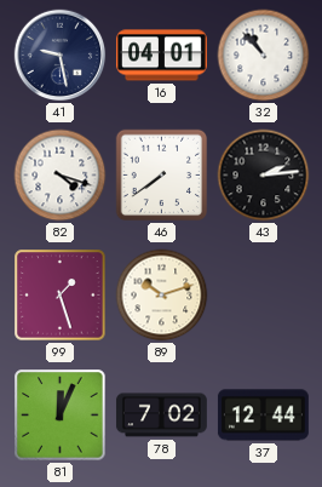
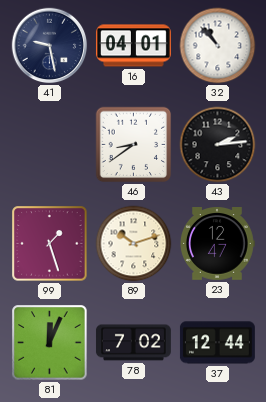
82: 4:18 -> none (61, 176)
46: 7:39 -> 8:39 (134, 145)
23: none -> 12:47 (218, 244)
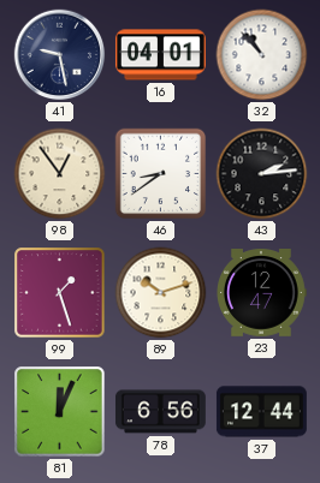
98: none -> 12:54 (60, 174)
78: 7:02 -> 6:56 (160, 412)
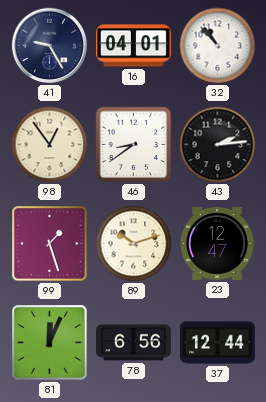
41: 9:28 -> 9:25 (50, 46)
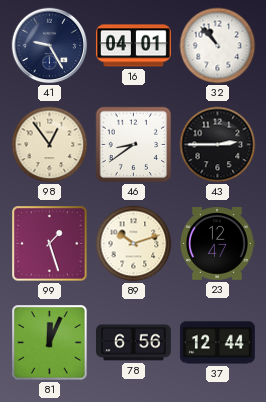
43: 2:14 -> 2:45 (218, 145)
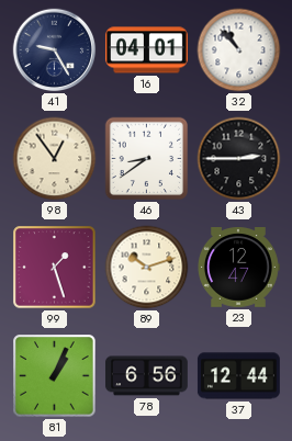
81: 12:04 -> 1:04 (55, 376)
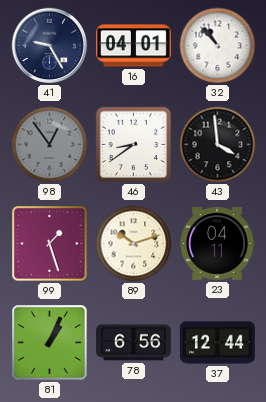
98 dial: cream -> grey (50, 145)
43: 2:45 -> 3:59 (218, 145)
23: 12:47 -> 04:11 (218, 244)
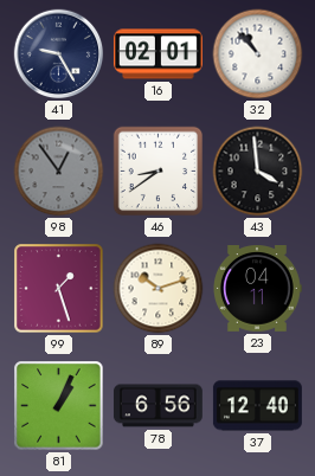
16: 04:01 -> 02:01 (157, 54)
37: 12:44 -> 12:40 (257, 406)
